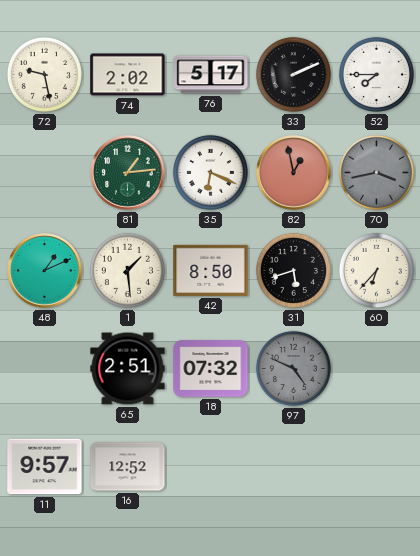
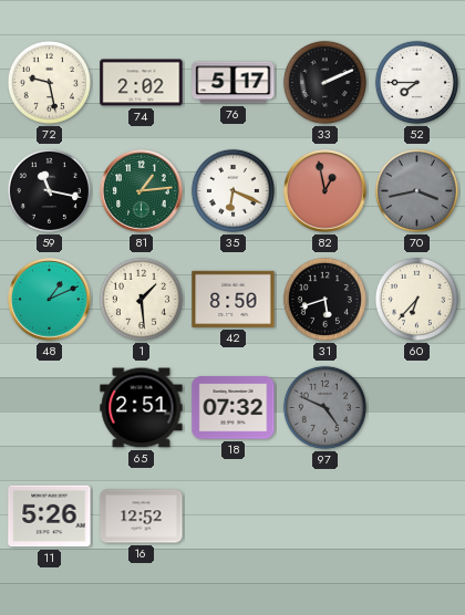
59: none -> 11:17 (49, 190)
11: 9:57 -> 5:26 (50, 517)
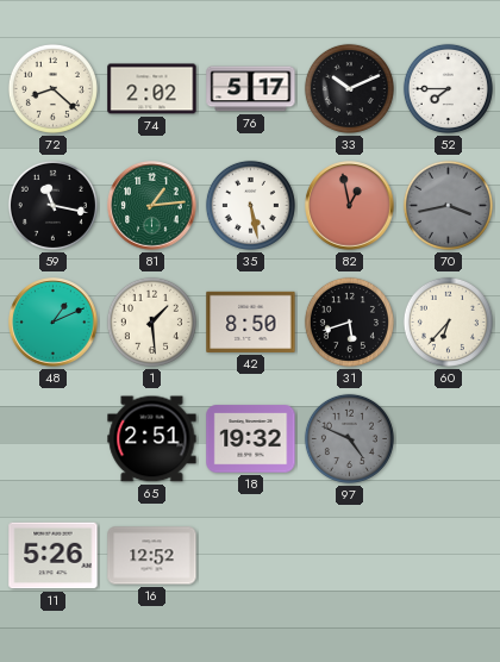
72: 9:28 -> 8:22 (52, 88)
33: 2:11 -> 10:11 (349, 88)
35: 6:19 -> 5:28 (250, 205)
18: 07:32 -> 19:32 (251, 439)
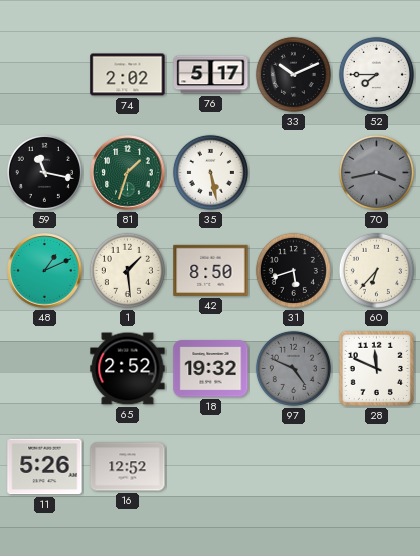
72: 8:22 -> none (52, 88)
81: 1:14 -> 1:33 (128, 173)
82: 12:58 -> none (350, 206)
65: 2:51 -> 2:52 (128, 369)
28: none -> 11:49 (376, 368)
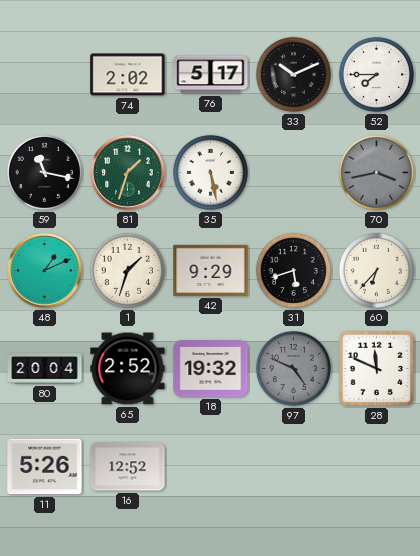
1: 1:29 -> 1:33 (127, 270)
42: 8:50 -> 9:29 (211, 270)
80: none -> 20:04 (45, 369)
